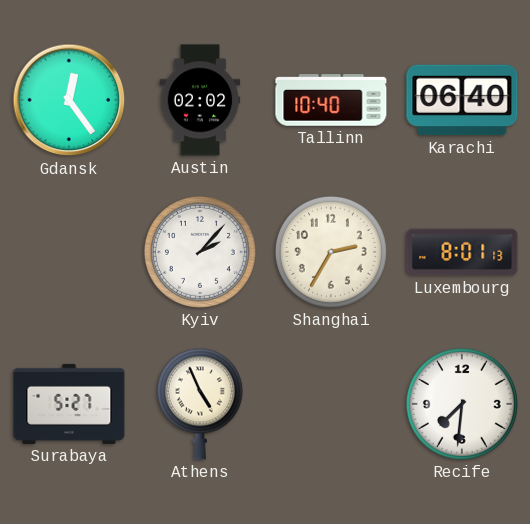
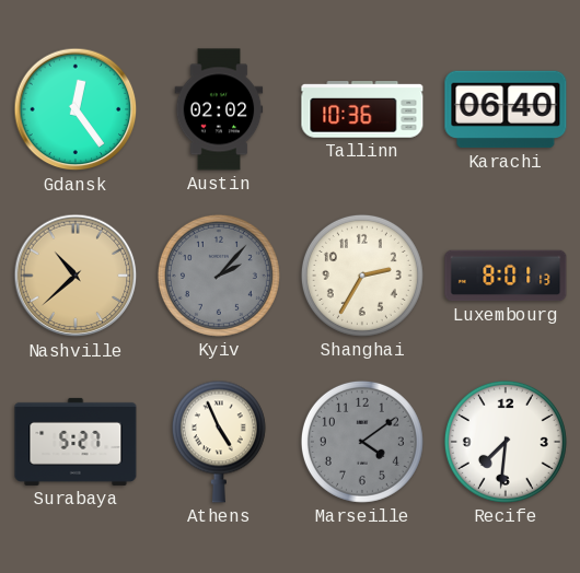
Tallinn: 10:40 -> 10:36 (362, 109)
Nashville: none -> 10:38 (76, 276)
Kyiv dial: white -> grey (219, 276)
Marseille: none -> 4:09 (362, 442)
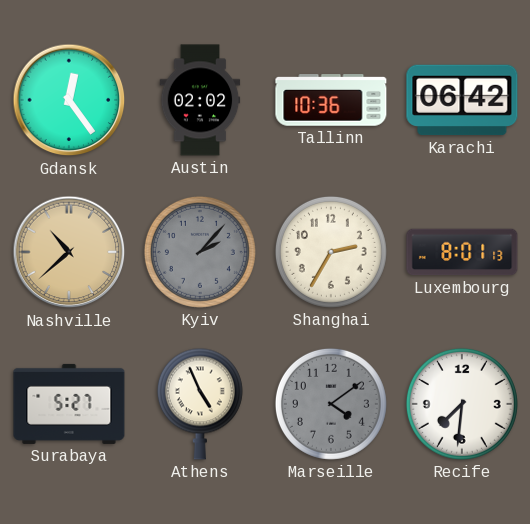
Karachi: 06:40 -> 06:42 (462, 100)
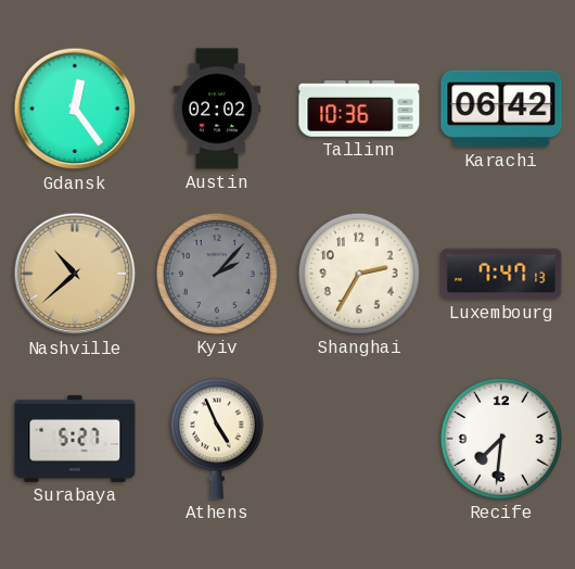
Luxembourg: 8:01 -> 7:47 (501, 274)
Marseille: 4:09 -> none (331, 404)
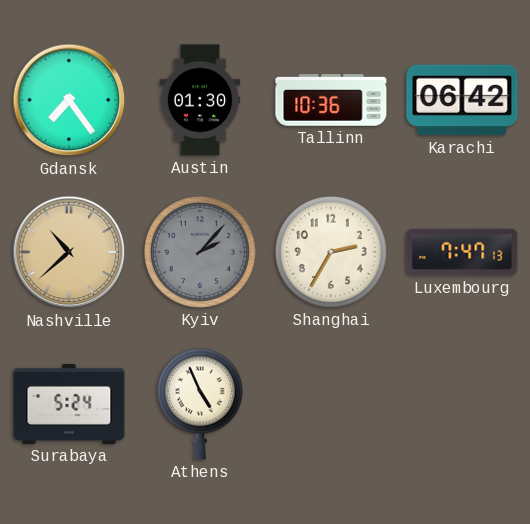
Gdansk: 12:24 -> 7:24 (69, 100)
Austin: 02:02 -> 01:30 (200, 100)
Surabaya: 5:27 -> 5:24 (69, 404)
Recife: 7:31 -> none (501, 439)
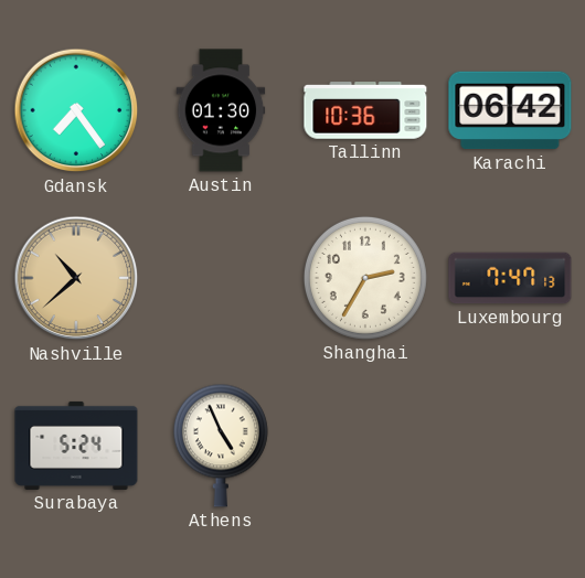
Kyiv: 2:07 -> none (200, 252)
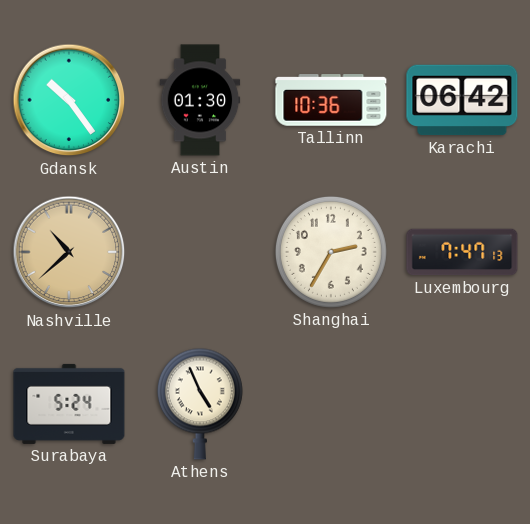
Gdansk: 7:24 -> 10:24 (69, 100)
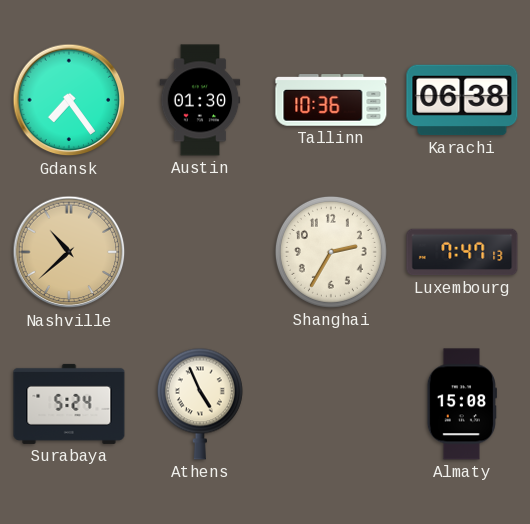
Gdansk: 10:24 -> 7:24 (69, 100)
Karachi: 06:42 -> 06:38 (462, 100)
Almaty: none -> 15:08 (462, 404)
